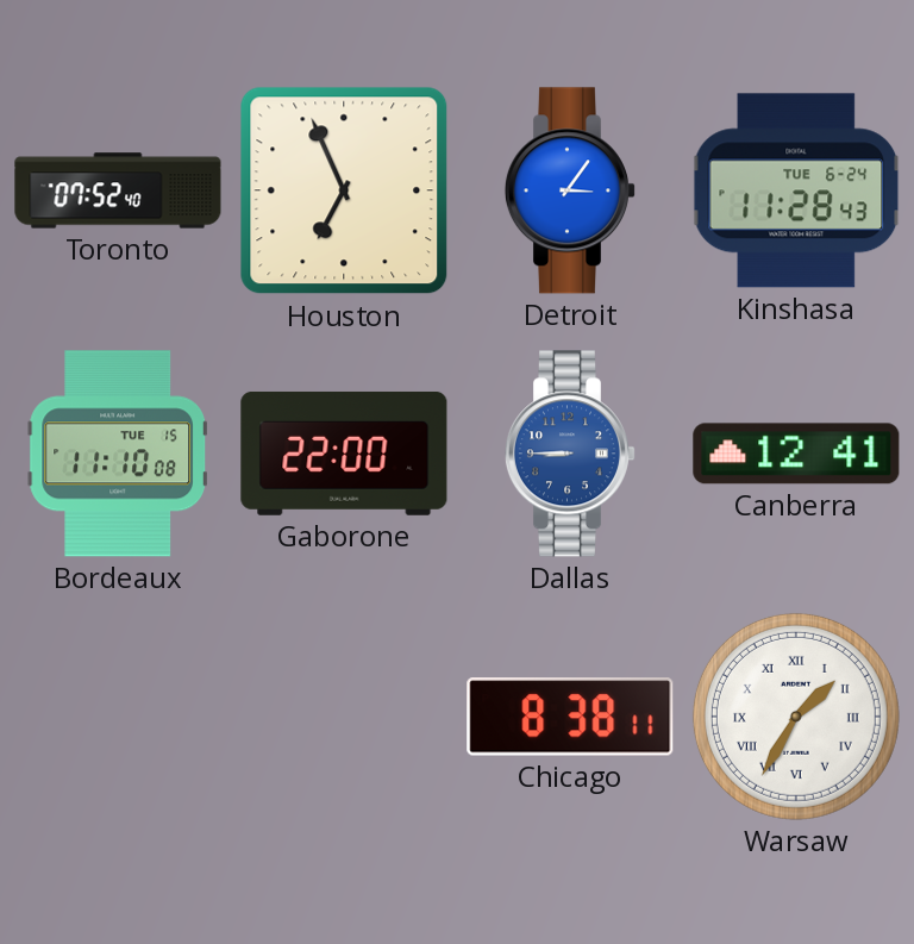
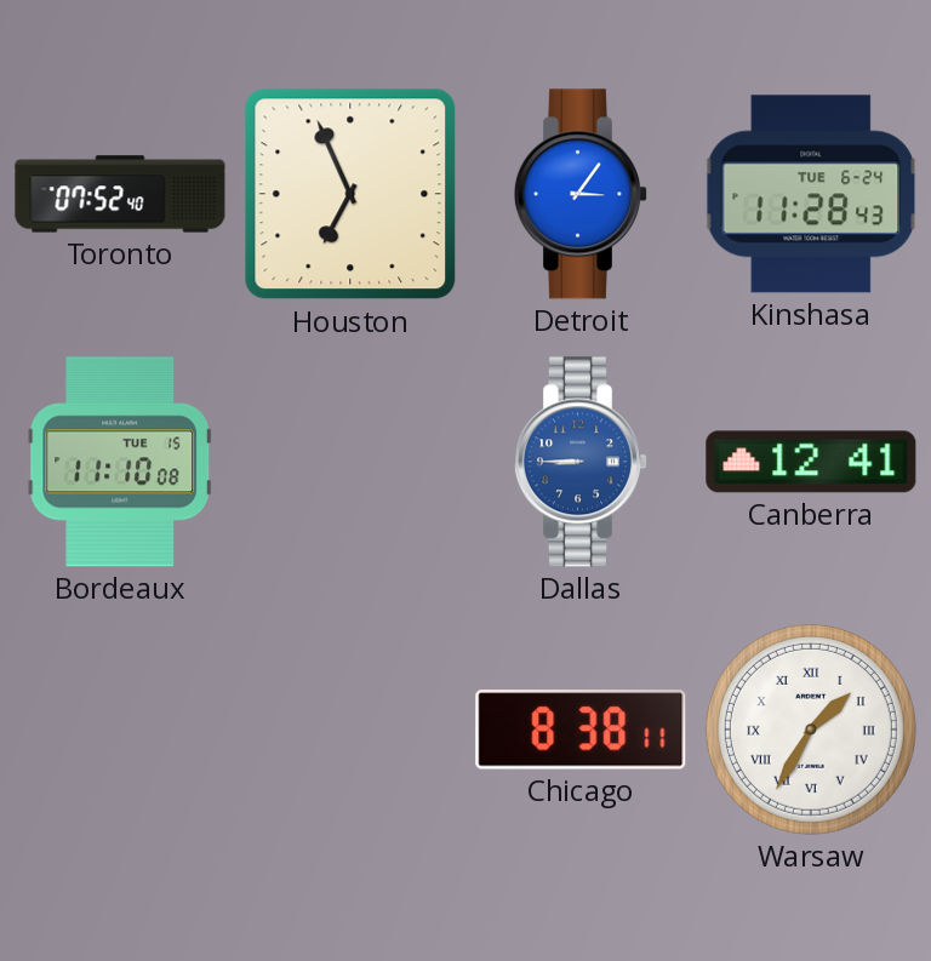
Gaborone: 22:00 -> none (344, 454)
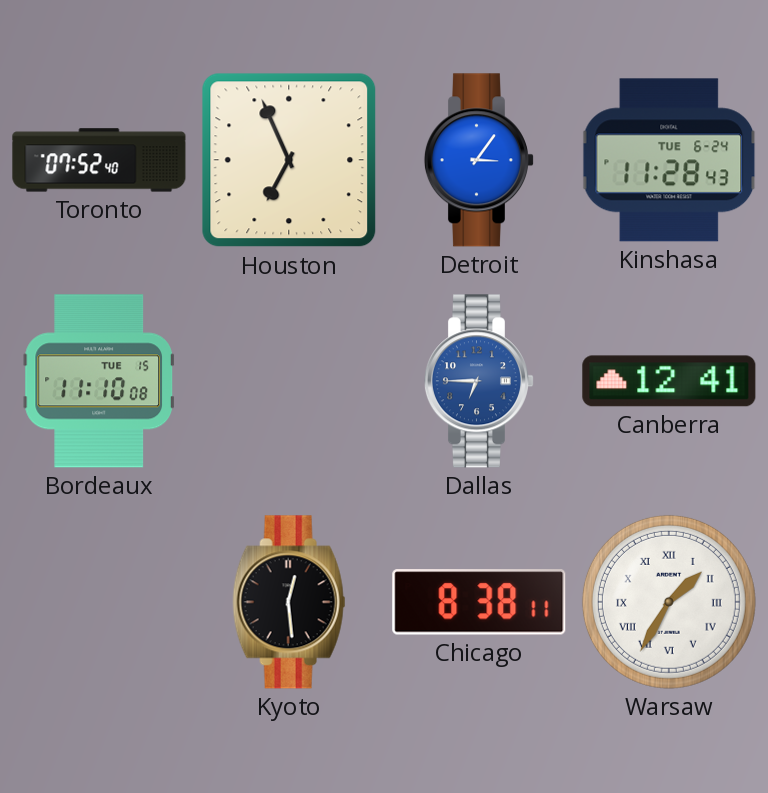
Dallas: 8:45 -> 6:45 (478, 381)
Kyoto: none -> 12:29 (289, 602)
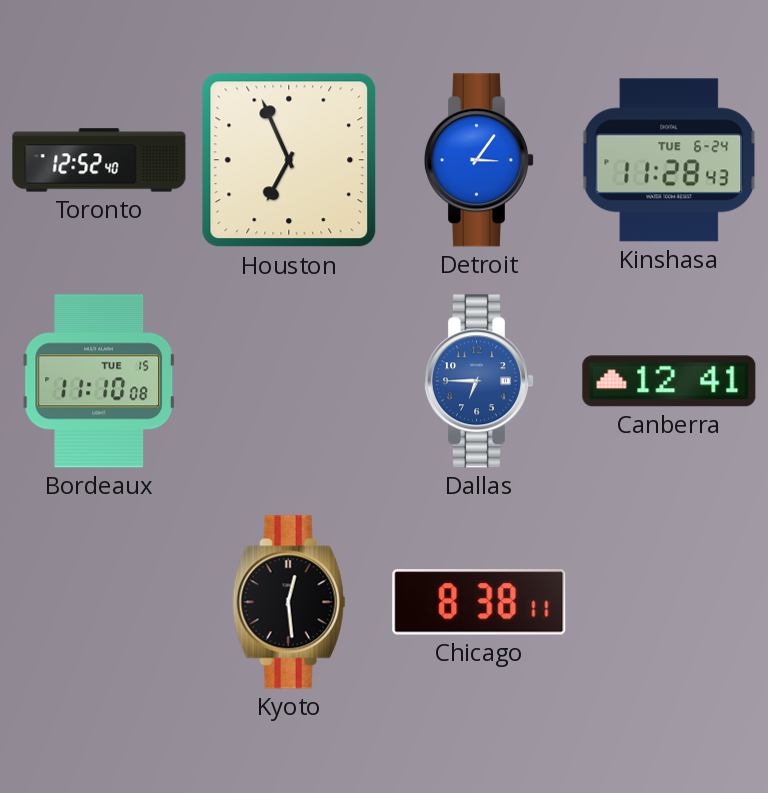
Toronto: 07:52 -> 12:52 (99, 160)
Warsaw: 1:35 -> none (669, 602)
